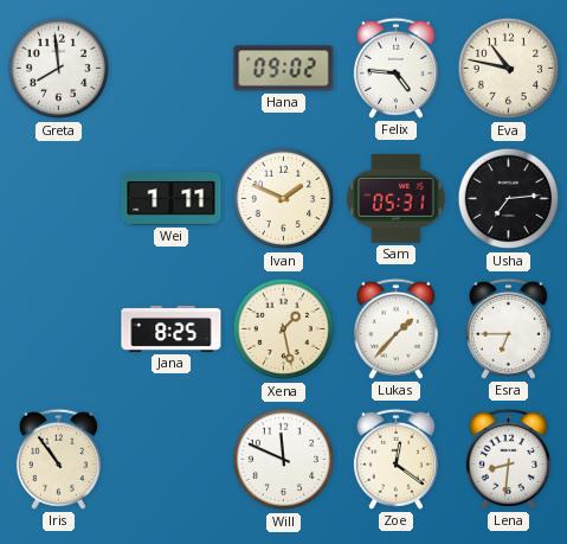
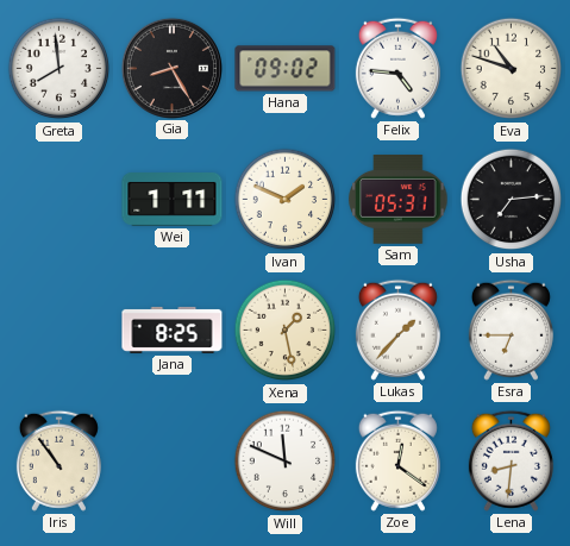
Gia: none -> 8:25 (171, 68)
Eva: 10:47 -> 10:48 (512, 69)
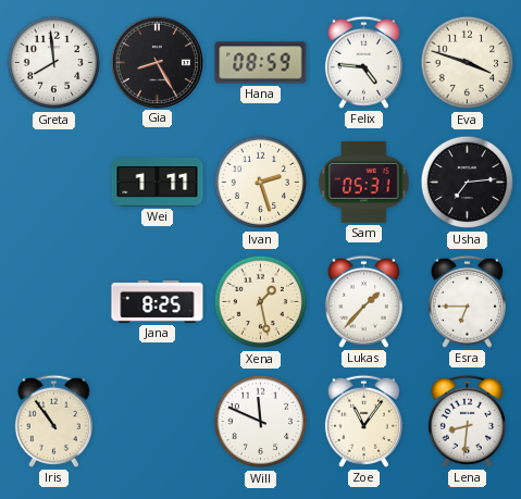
Hana: 09:02 -> 08:59 (261, 63)
Eva: 10:48 -> 3:48 (468, 63)
Ivan: 1:49 -> 2:27 (261, 183)
Zoe: 12:21 -> 11:06 (363, 421)
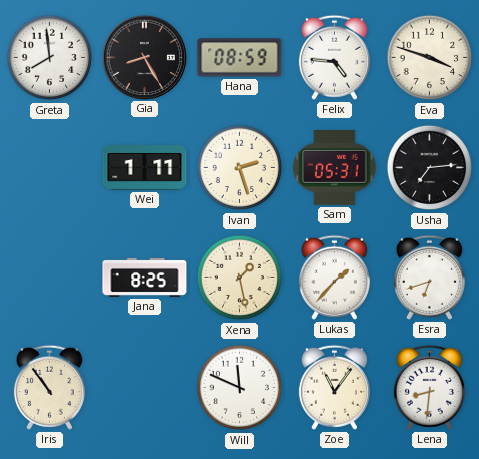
Esra: 6:45 -> 6:42 (429, 277)
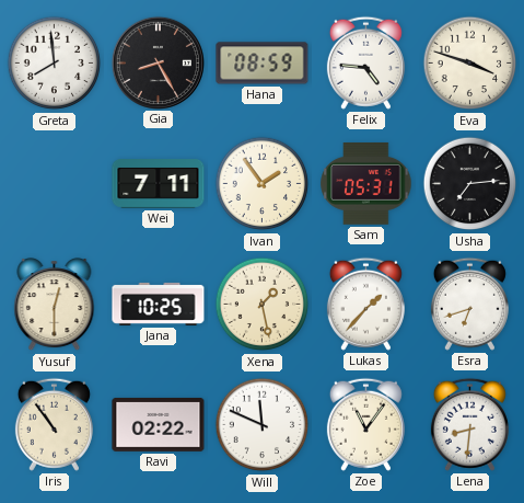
Wei: 1:11 -> 7:11 (159, 184)
Ivan: 2:27 -> 1:54 (263, 184)
Yusuf: none -> 12:30 (55, 305)
Jana: 8:25 -> 10:25 (159, 304)
Ravi: none -> 02:22 (159, 424)
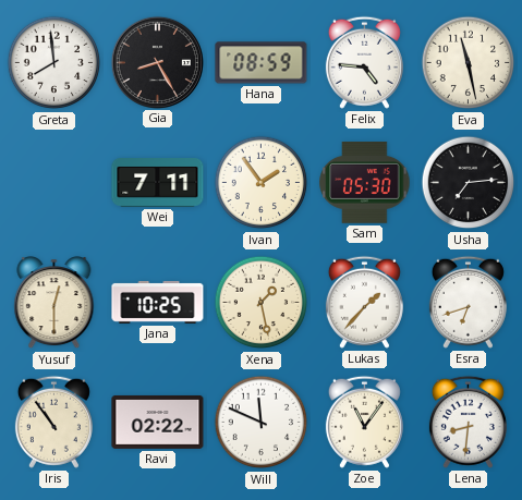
Eva: 3:48 -> 11:28 (469, 63)
Sam: 05:31 -> 05:30 (365, 183)
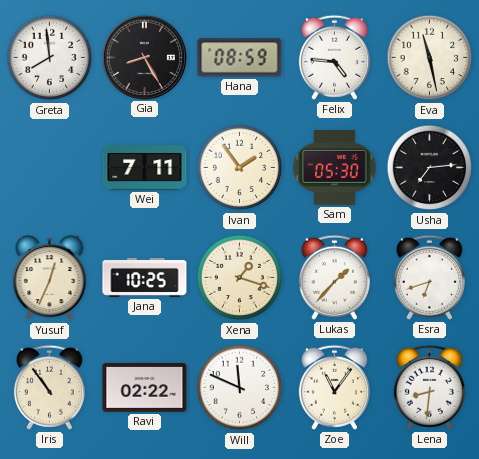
Yusuf: 12:30 -> 12:34 (50, 278)
Xena: 1:28 -> 1:18 (240, 278)
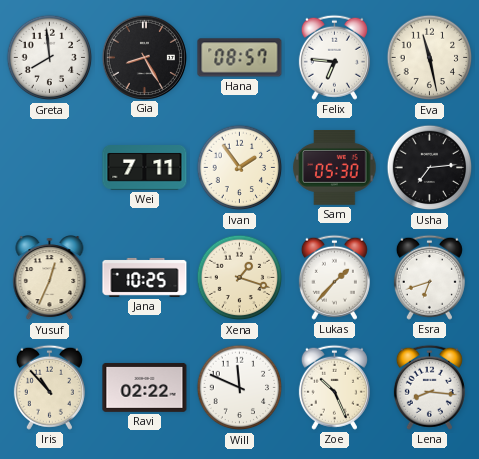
Hana: 08:59 -> 08:57 (240, 58)
Felix: 4:46 -> 6:46 (334, 57)
Iris: 10:54 -> 10:53 (49, 387)
Zoe: 11:06 -> 10:26 (334, 387)
Lena: 8:31 -> 8:16 (429, 387)
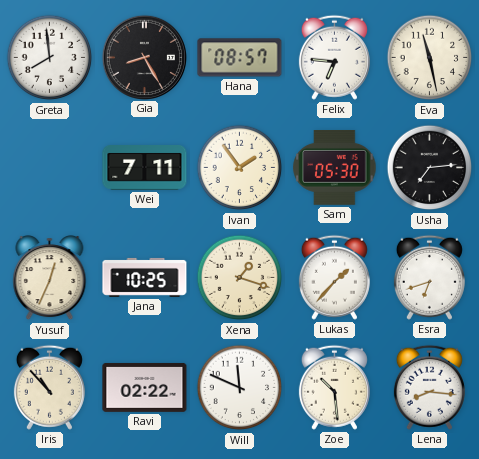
Zoe: 10:26 -> 10:29 (334, 387)
